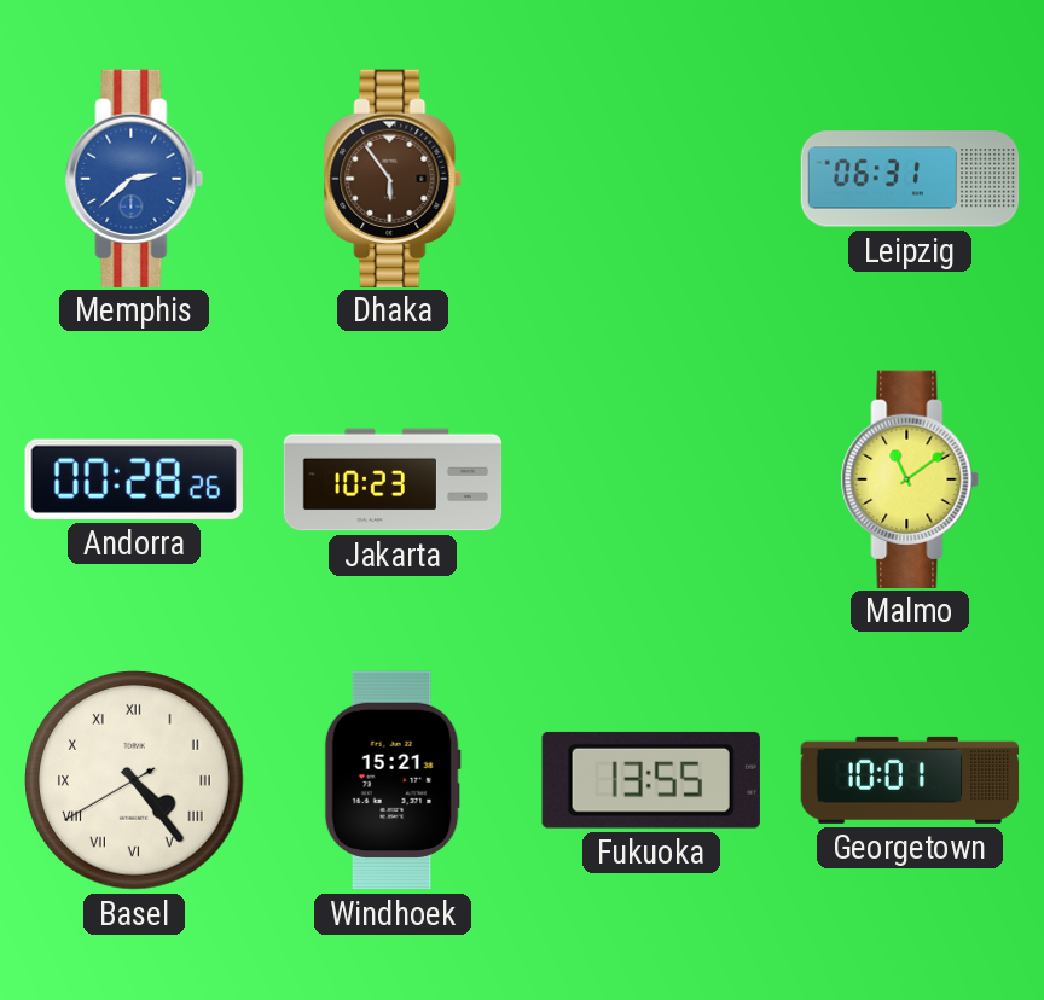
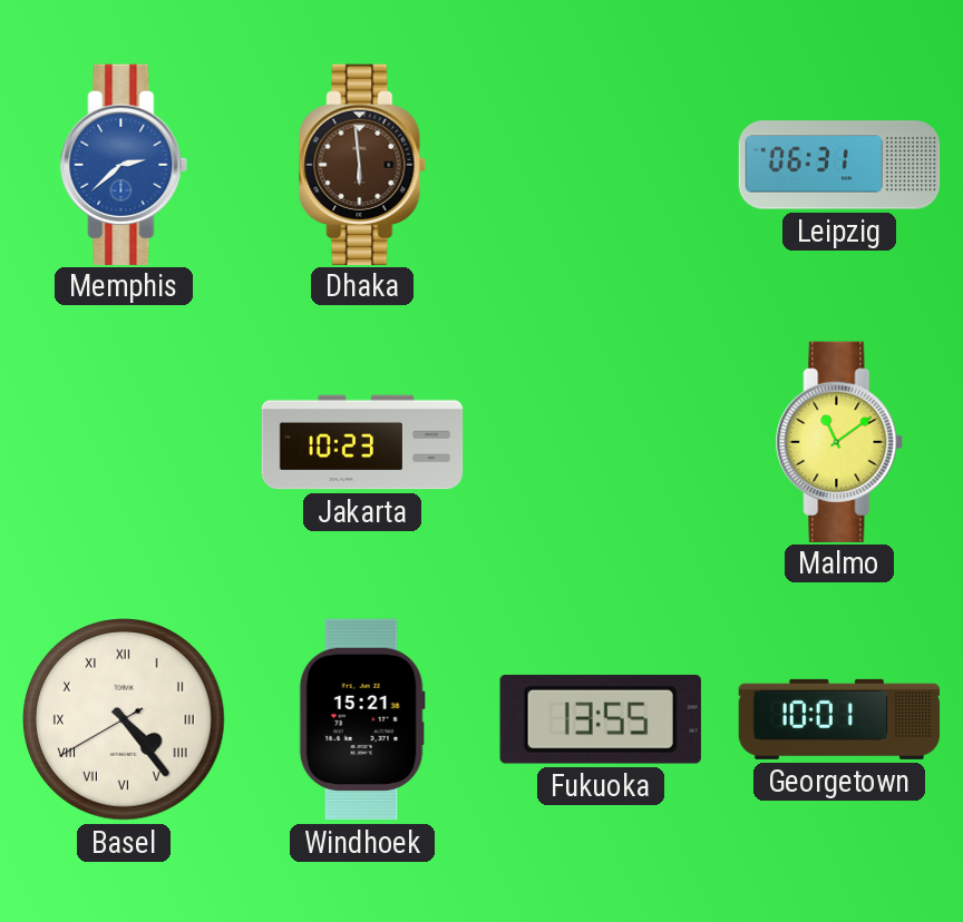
Dhaka: 5:54 -> 5:59 (362, 164)
Andorra: 00:28 -> none (134, 479)
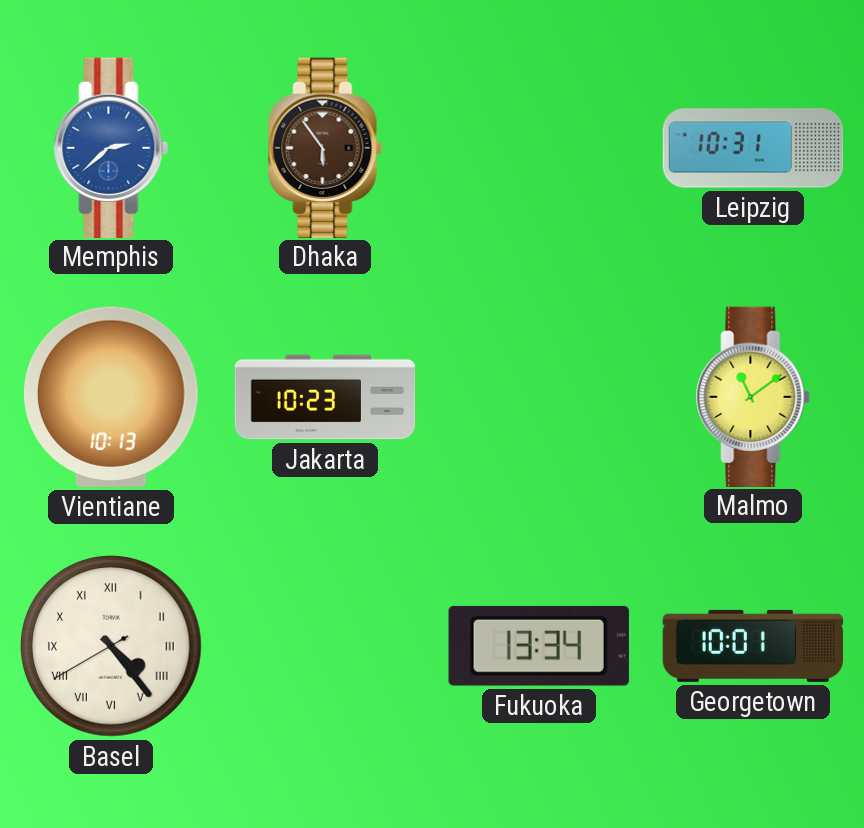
Dhaka: 5:59 -> 5:54 (325, 147)
Leipzig: 06:31 -> 10:31 (753, 148)
Vientiane: none -> 10:13 (111, 397)
Windhoek: 15:21 -> none (362, 719)
Fukuoka: 13:55 -> 13:34 (539, 646)
